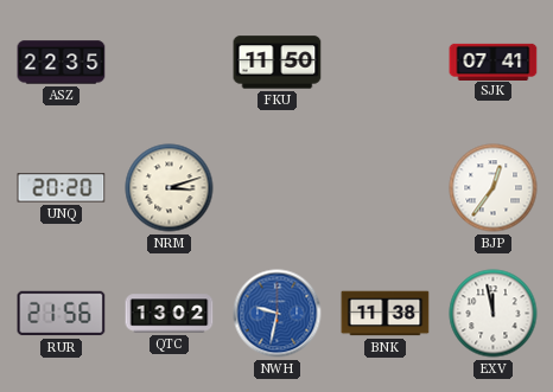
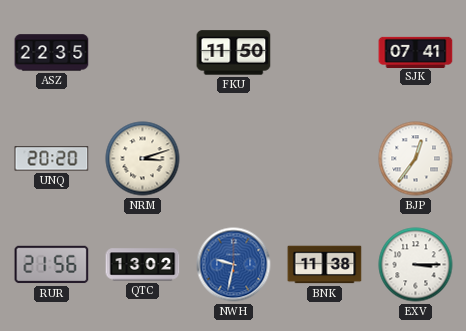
EXV: 11:58 -> 3:15 (416, 265)
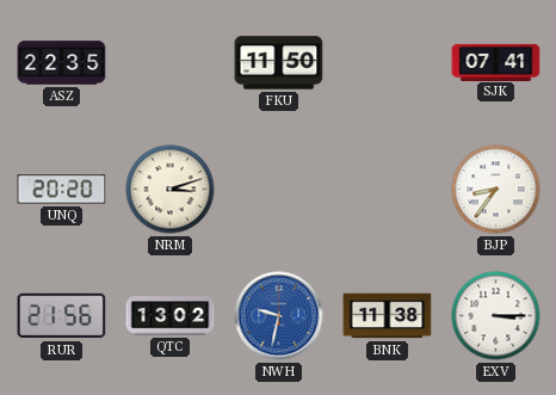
BJP: 12:36 -> 8:36 (496, 190)
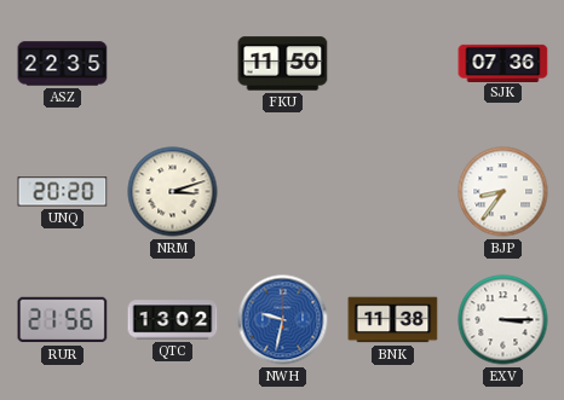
SJK: 07:41 -> 07:36 (503, 63)
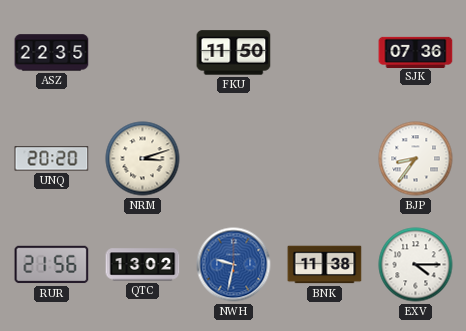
EXV: 3:15 -> 4:15 (416, 265)
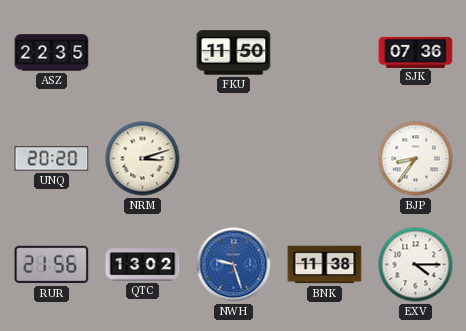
NWH: 9:32 -> 9:27 (234, 265)
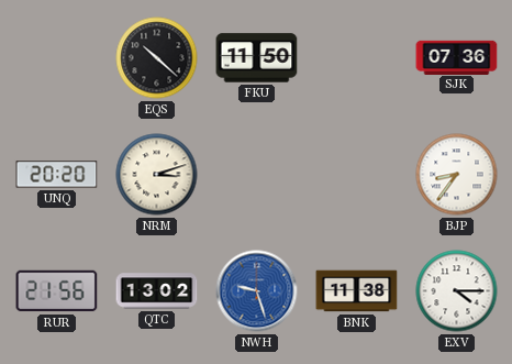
ASZ: 22:35 -> none (52, 53)
EQS: none -> 10:22 (157, 58)
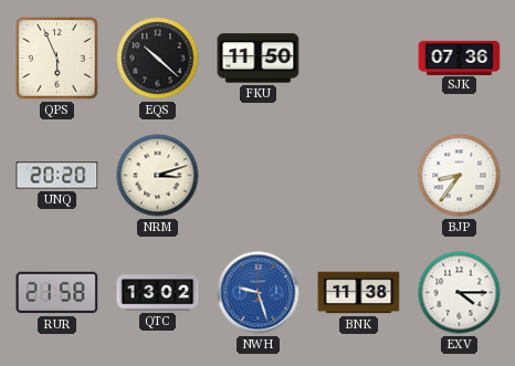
QPS: none -> 5:56 (57, 59)
RUR: 21:56 -> 21:58 (57, 293)
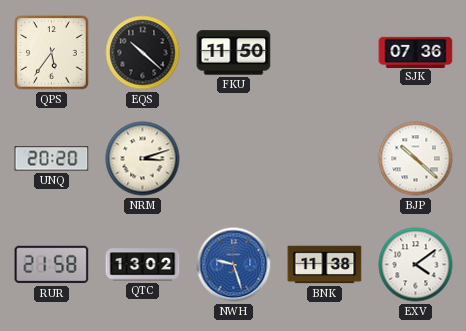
QPS: 5:56 -> 5:36 (52, 53)
BJP: 8:36 -> 10:22 (416, 159)
EXV: 4:15 -> 4:09 (416, 265)
